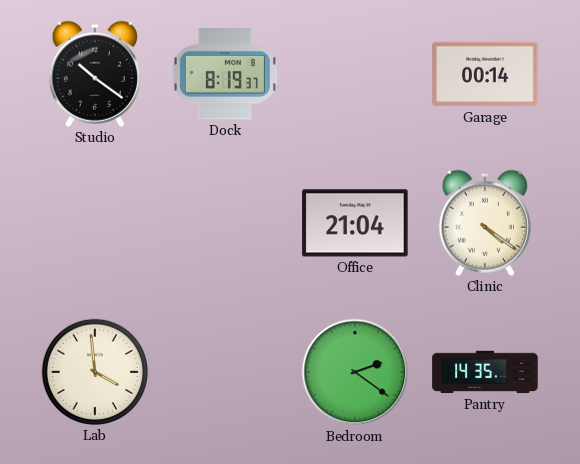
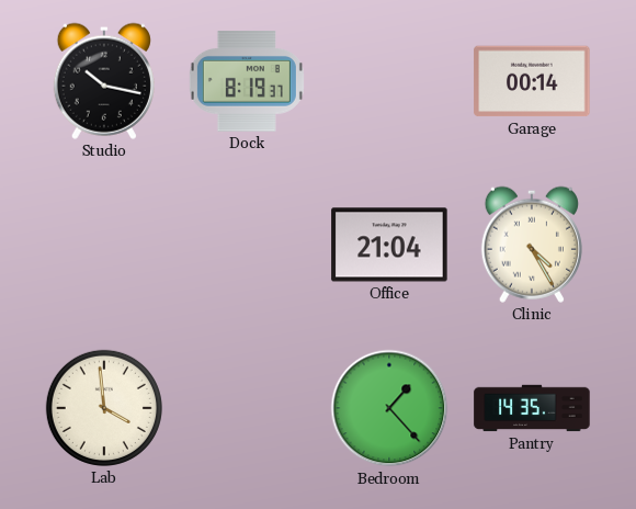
Studio: 10:21 -> 10:17 (104, 81)
Clinic: 4:21 -> 4:25 (532, 245)
Bedroom: 2:21 -> 1:23 (389, 408)
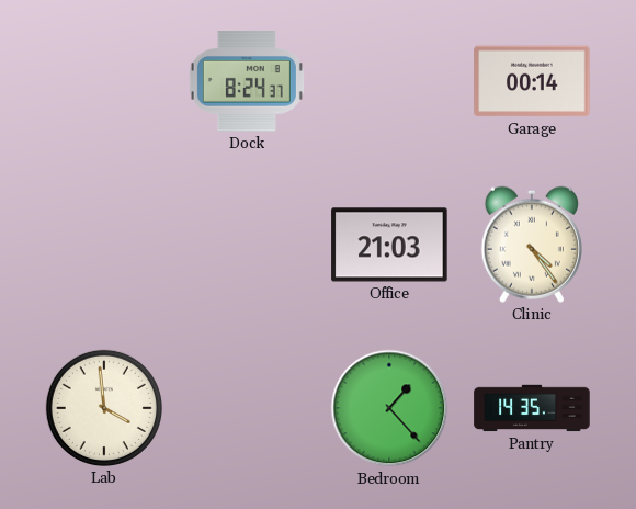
Studio: 10:17 -> none (104, 81)
Dock: 8:19 -> 8:24 (247, 81)
Office: 21:04 -> 21:03 (389, 245)
Clinic: 4:25 -> 4:24 (532, 245)
